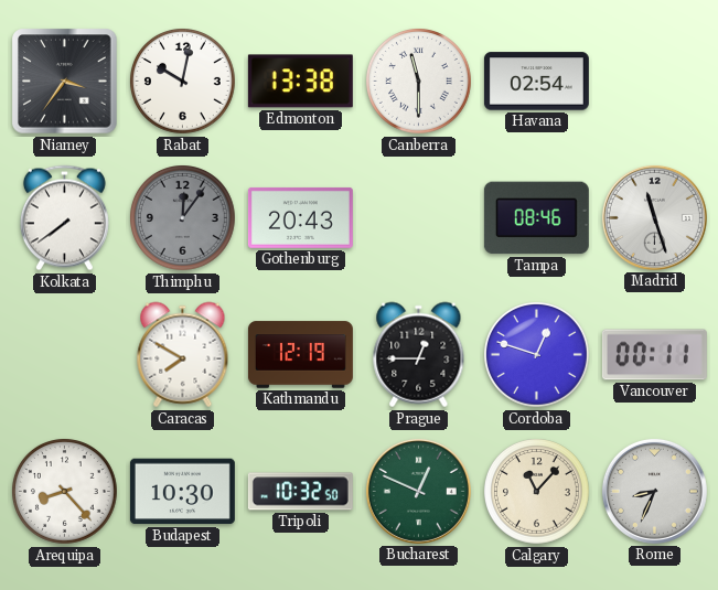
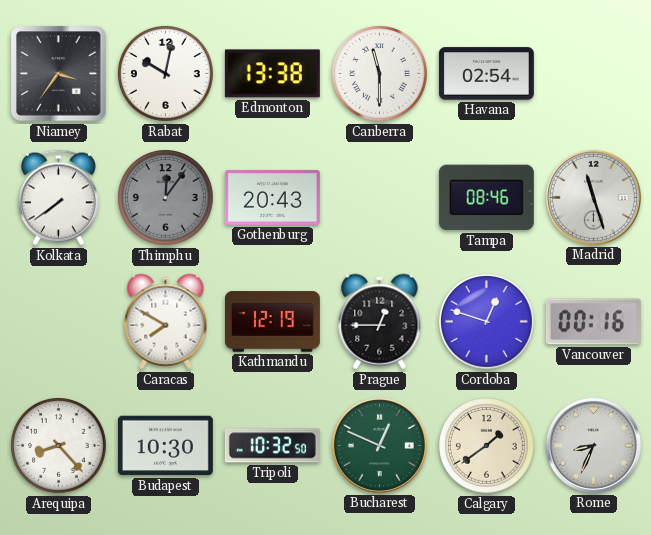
Vancouver: 00:11 -> 00:16 (593, 322)
Calgary: 11:07 -> 1:39 (487, 446)
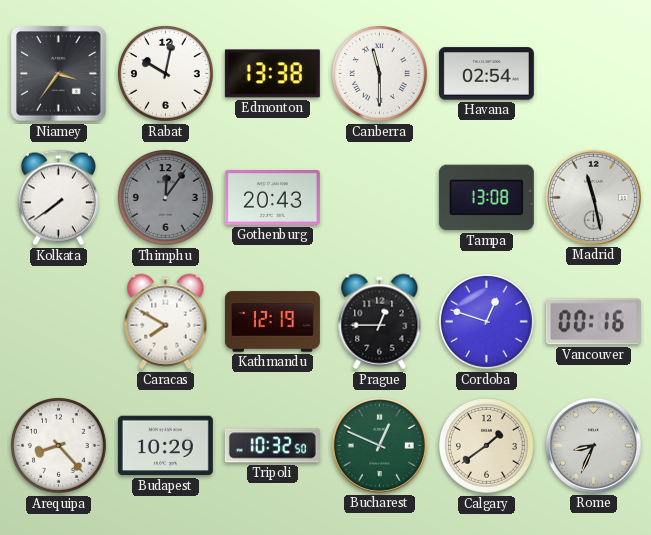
Tampa: 08:46 -> 13:08 (486, 198)
Madrid: 11:27 -> 11:28 (593, 197)
Budapest: 10:30 -> 10:29 (165, 446)
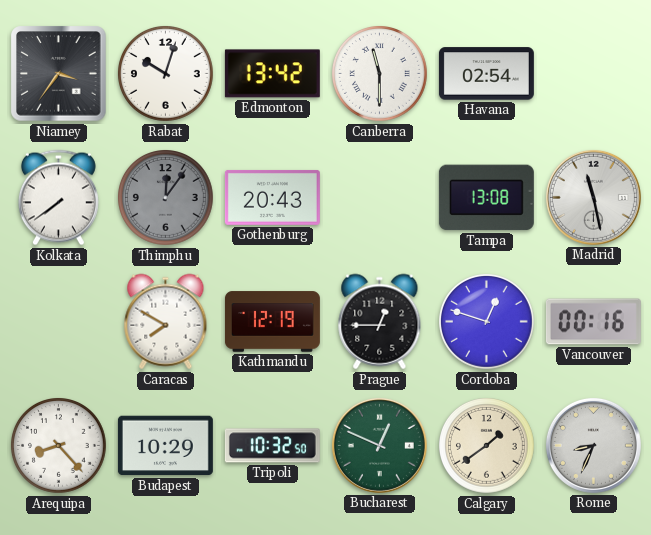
Rabat: 10:02 -> 10:03 (166, 74)
Edmonton: 13:38 -> 13:42 (272, 74)
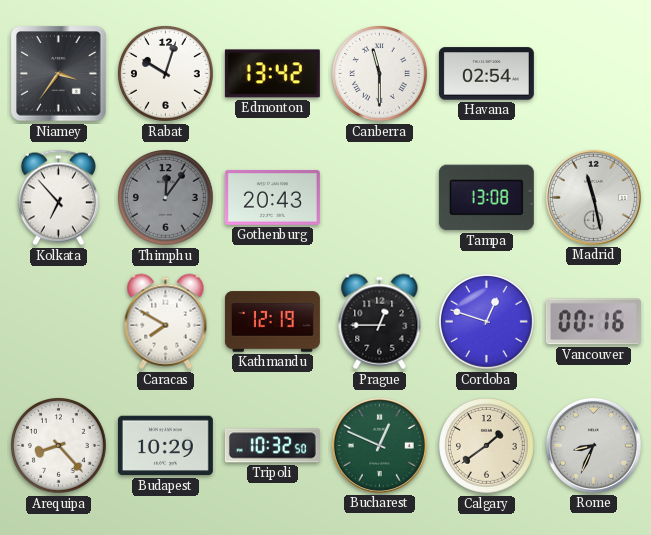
Kolkata: 7:39 -> 6:53 (58, 198)
